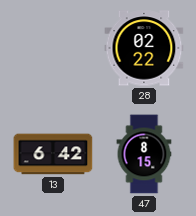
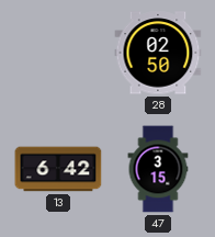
28: 02:22 -> 02:50 (158, 53)
47: 8:15 -> 3:15 (158, 169)
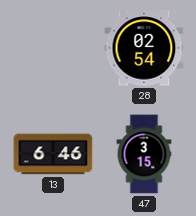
28: 02:50 -> 02:54 (144, 48)
13: 6:42 -> 6:46 (53, 154)
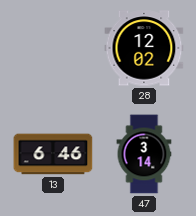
28: 02:54 -> 12:02 (144, 48)
47: 3:15 -> 3:14 (144, 154)
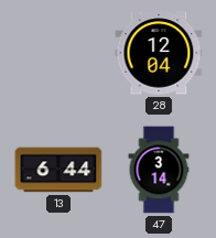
28: 12:02 -> 12:04 (159, 53)
13: 6:46 -> 6:44 (58, 170)
